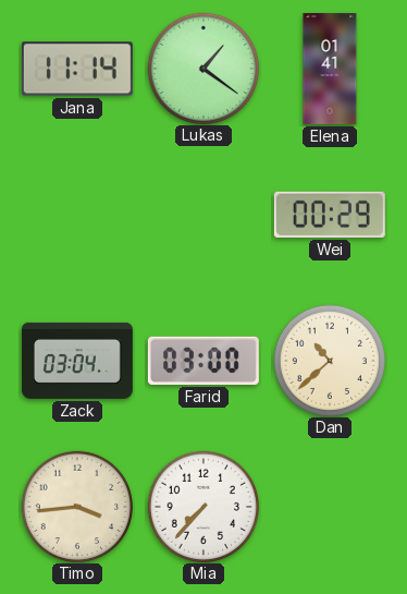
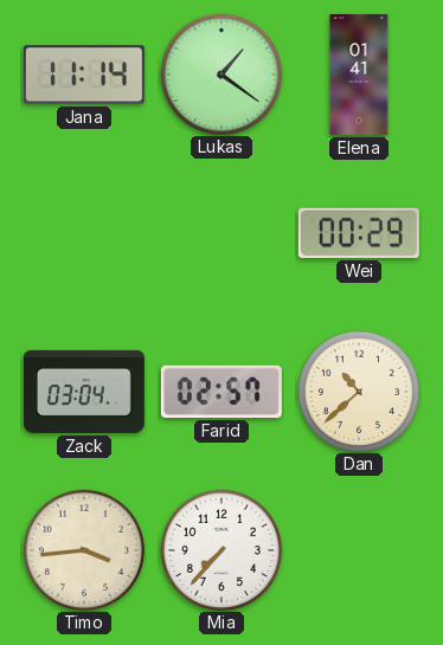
Farid: 03:00 -> 02:57 (221, 392)
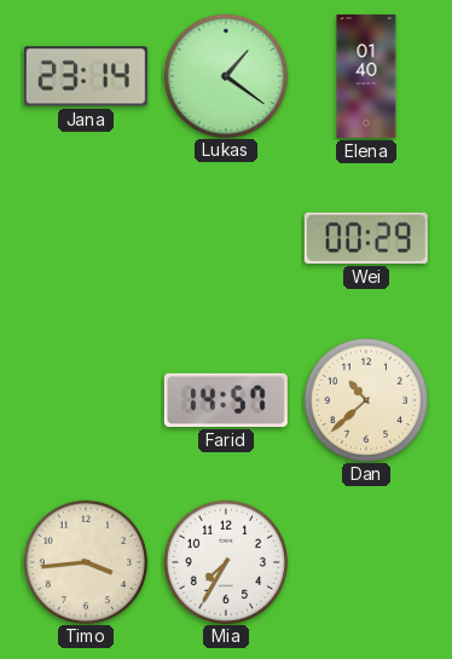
Jana: 11:14 -> 23:14 (86, 76)
Elena: 01:41 -> 01:40 (366, 76)
Zack: 03:04 -> none (84, 392)
Farid: 02:57 -> 14:57 (226, 400)
Mia: 7:37 -> 7:35 (225, 561)
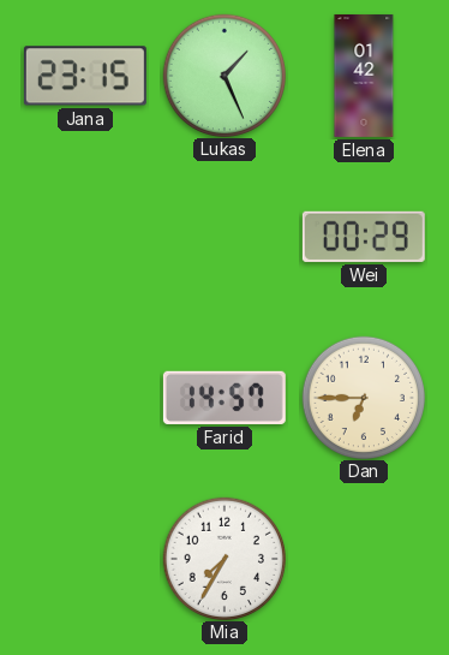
Jana: 23:14 -> 23:15 (85, 76)
Lukas: 1:21 -> 1:26 (223, 75)
Elena: 01:40 -> 01:42 (364, 76)
Dan: 10:38 -> 6:45 (363, 397)
Timo: 3:44 -> none (85, 561)
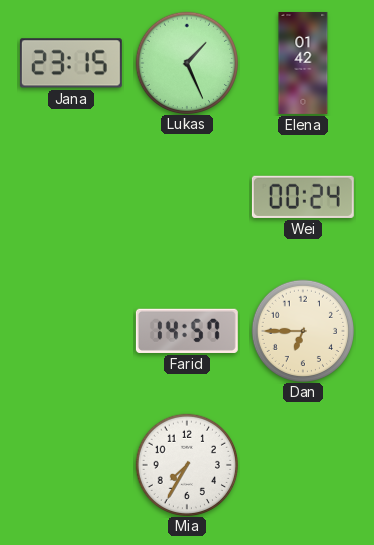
Wei: 00:29 -> 00:24 (303, 197)
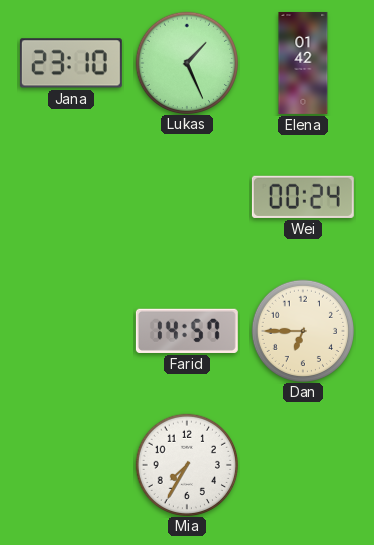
Jana: 23:15 -> 23:10 (71, 63)
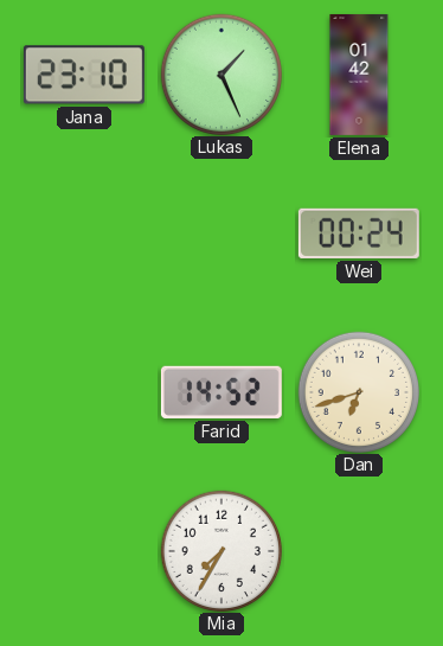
Farid: 14:57 -> 14:52 (221, 392)
Dan: 6:45 -> 6:42 (358, 391)
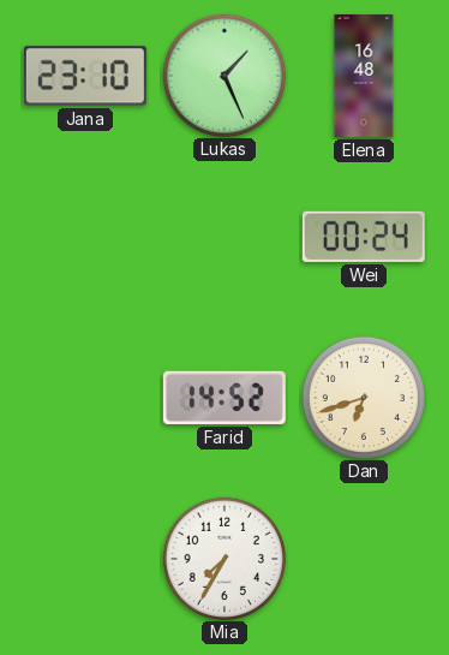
Elena: 01:42 -> 16:48 (364, 76)
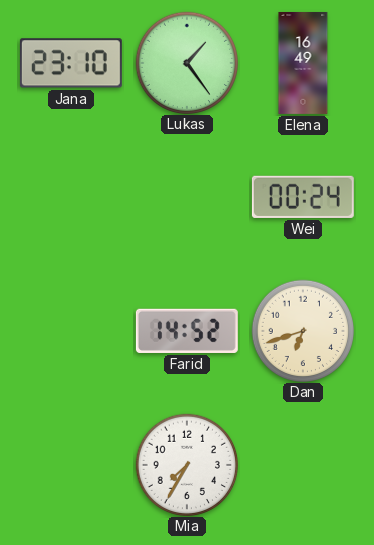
Lukas: 1:26 -> 1:24 (186, 62)
Elena: 16:48 -> 16:49 (303, 63)
